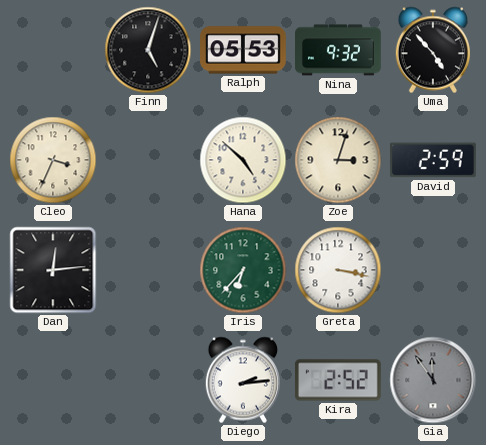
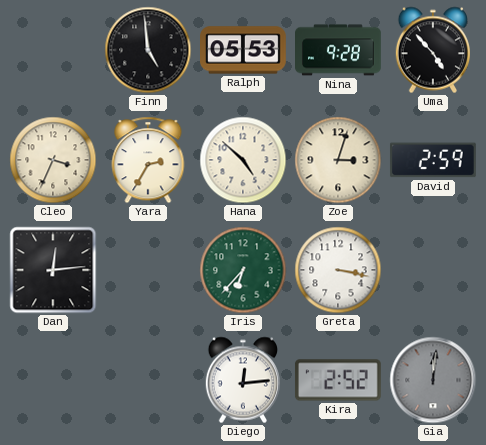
Finn: 5:03 -> 4:59 (148, 50)
Nina: 9:32 -> 9:28 (339, 50)
Yara: none -> 2:35 (148, 160)
Diego: 2:14 -> 12:14 (243, 380)
Gia: 11:54 -> 12:01 (433, 380)
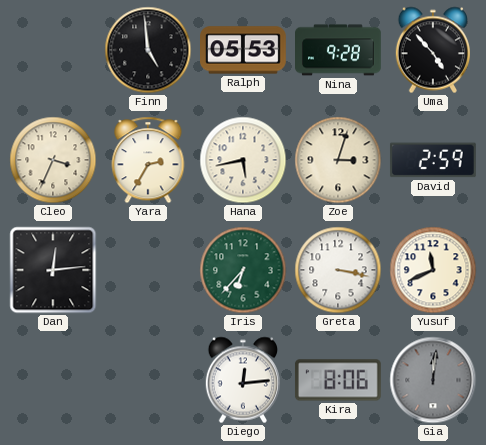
Hana: 4:52 -> 5:43 (243, 160)
Yusuf: none -> 11:41 (433, 270)
Kira: 2:52 -> 8:06 (338, 380)
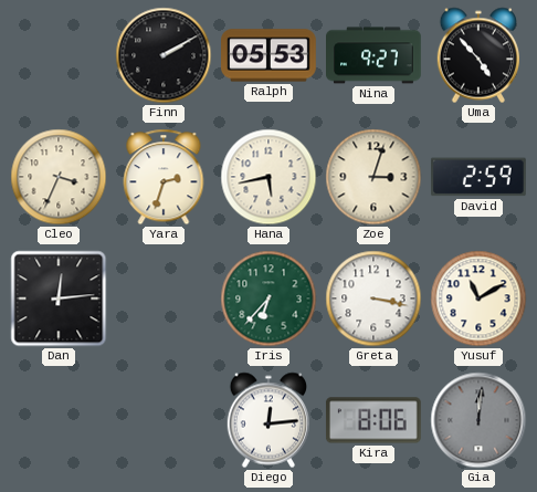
Finn: 4:59 -> 2:10 (164, 55)
Nina: 9:28 -> 9:27 (375, 55)
Yara: 2:35 -> 2:33 (164, 177)
Yusuf: 11:41 -> 11:10 (478, 299)
